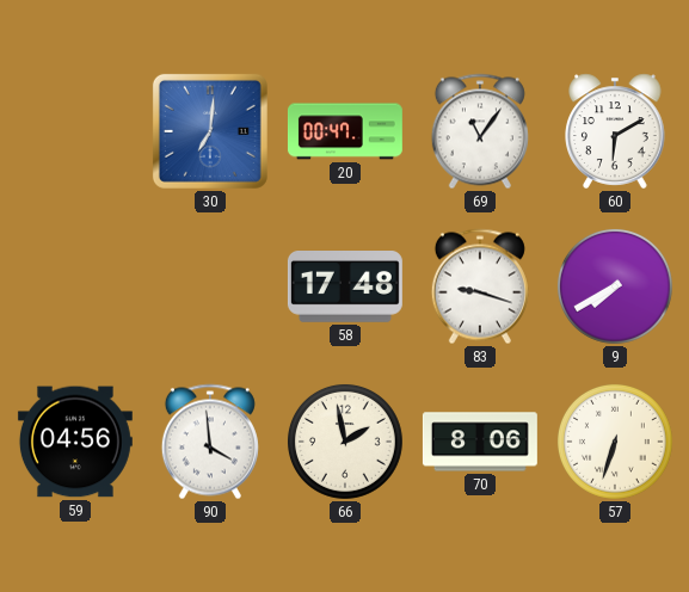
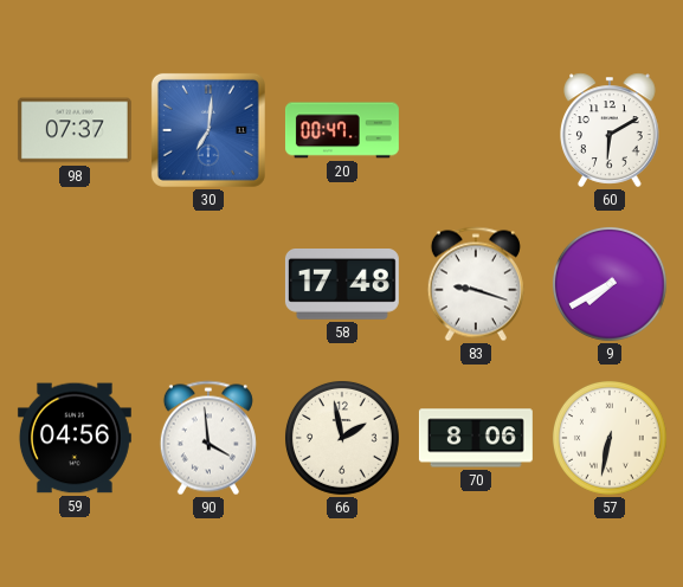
98: none -> 07:37 (75, 130)
69: 11:06 -> none (480, 131)
57: 6:33 -> 6:32 (610, 438)
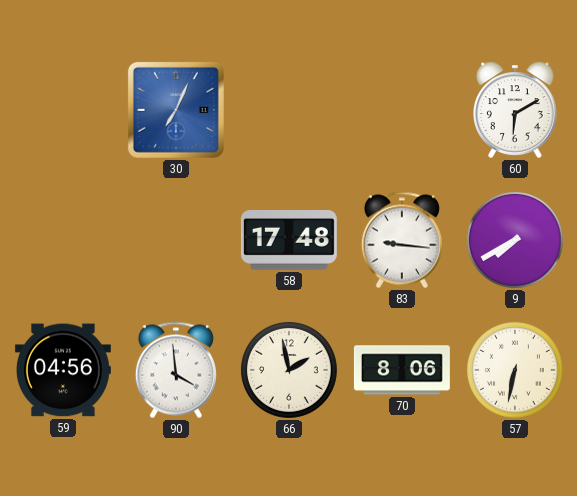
98: 07:37 -> none (75, 130)
30: 7:01 -> 7:04 (176, 110)
20: 00:47 -> none (342, 130)
83: 9:18 -> 9:16 (402, 240)
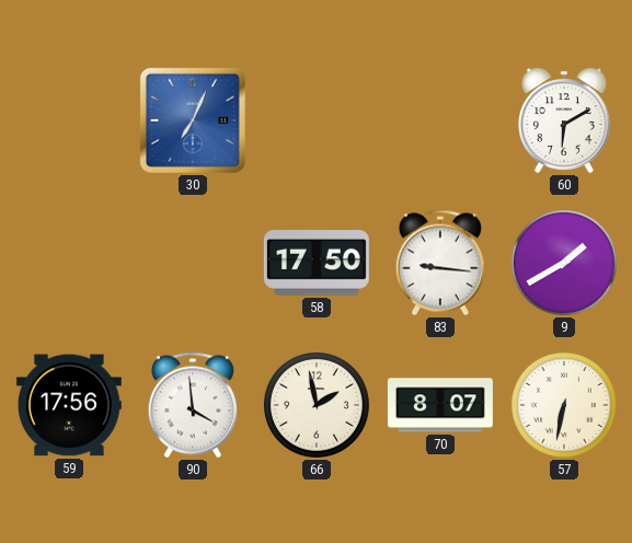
58: 17:48 -> 17:50 (317, 264)
9: 7:40 -> 1:40 (564, 263)
59: 04:56 -> 17:56 (69, 405)
70: 8:06 -> 8:07 (440, 405)
